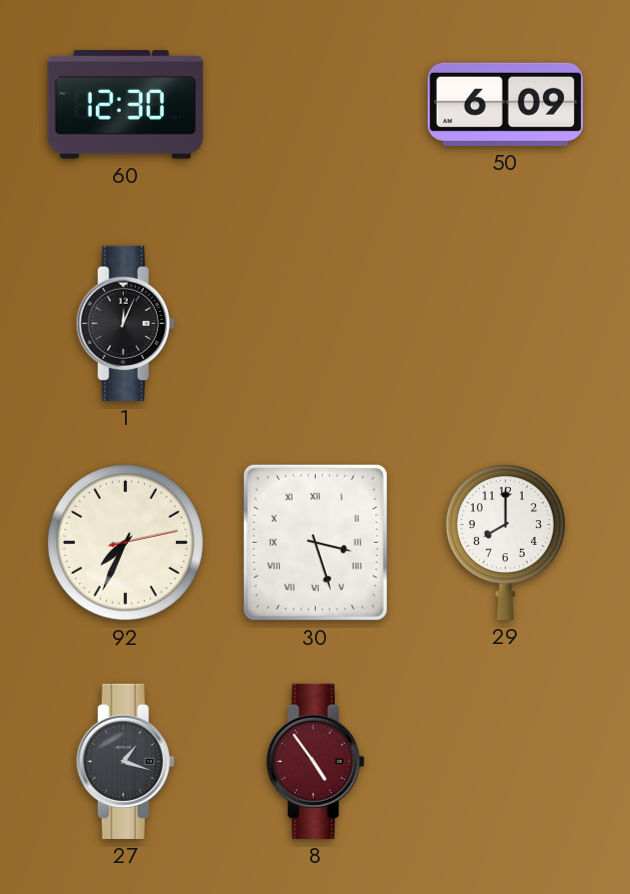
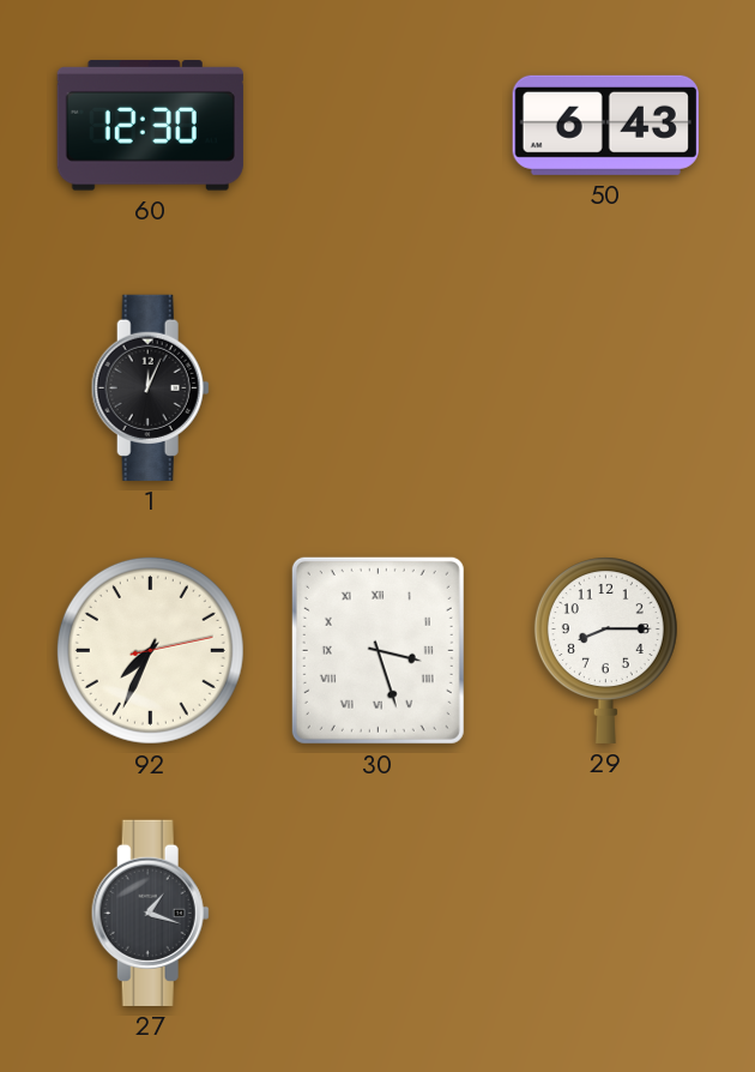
50: 6:09 -> 6:43 (605, 125)
29: 8:00 -> 8:15 (605, 650)
8: 4:54 -> none (315, 761)
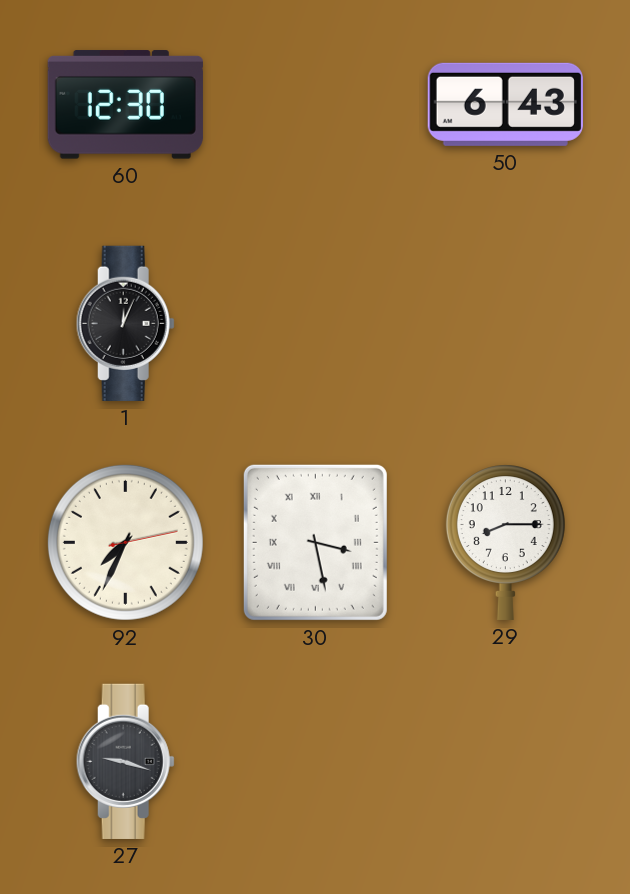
30: 3:27 -> 3:28 (315, 542)
27: 1:18 -> 9:18 (125, 761)
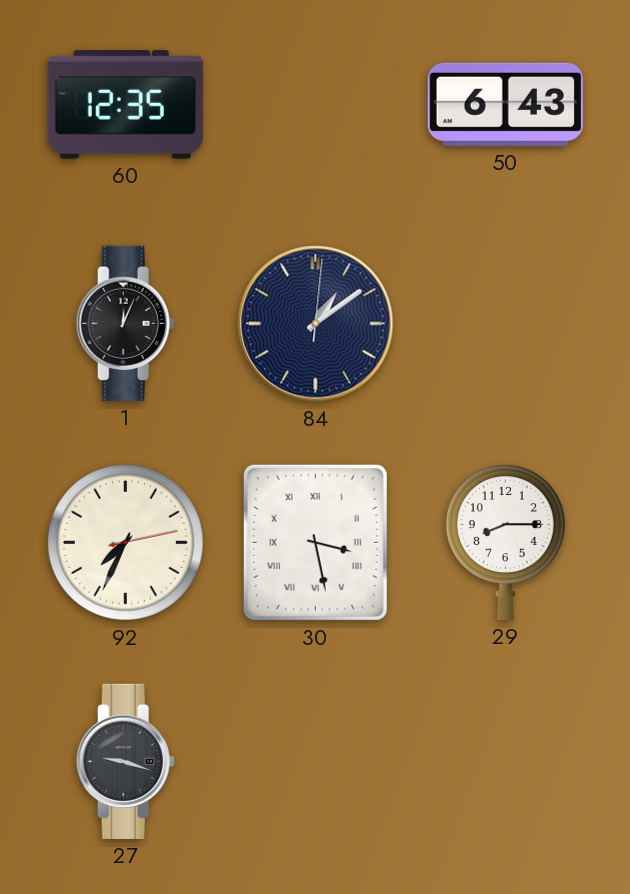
60: 12:30 -> 12:35 (125, 105)
84: none -> 1:09 (316, 324)
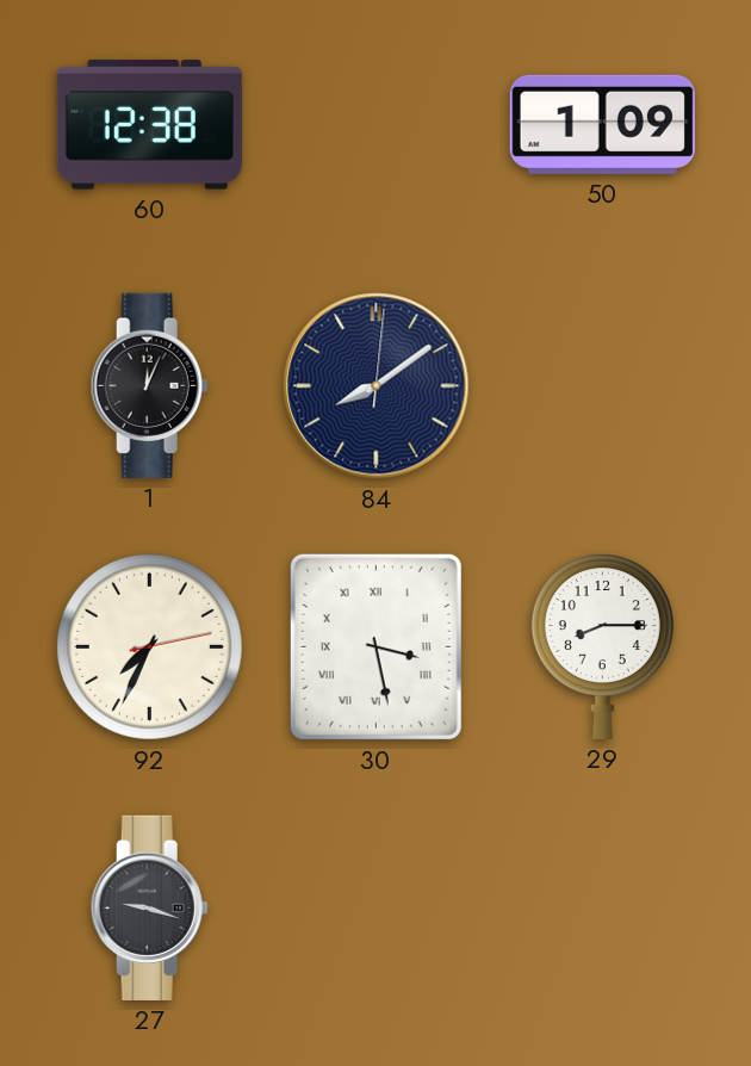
60: 12:35 -> 12:38 (149, 125)
50: 6:43 -> 1:09 (602, 124)
84: 1:09 -> 8:09 (377, 386)
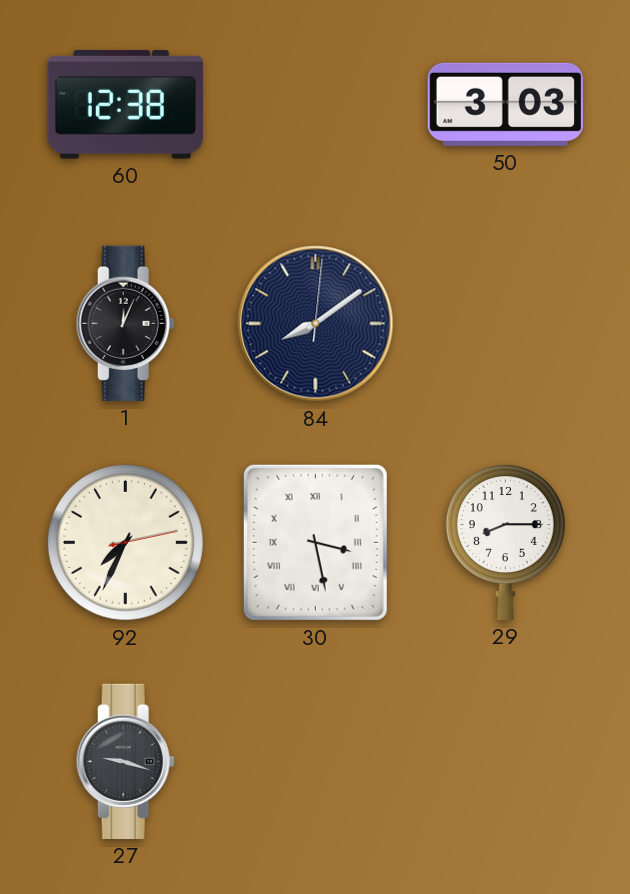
50: 1:09 -> 3:03 (505, 104)
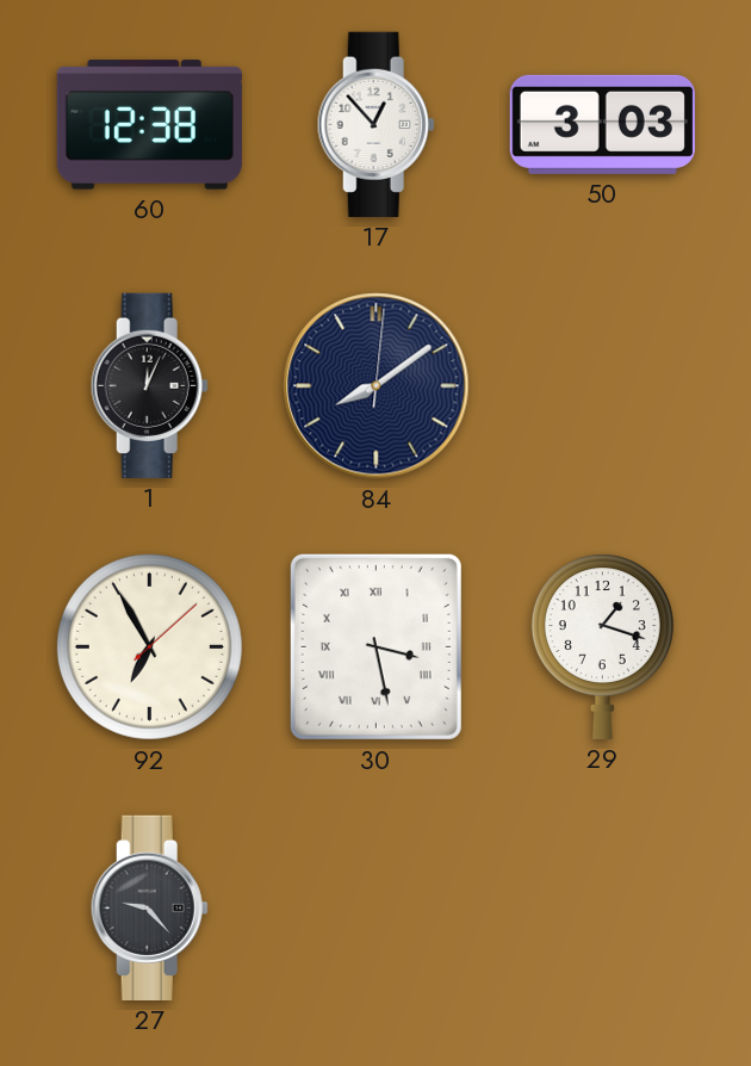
17: none -> 12:53 (375, 124)
92: 7:34 -> 6:55 (149, 646)
29: 8:15 -> 1:18 (602, 646)
27: 9:18 -> 9:23 (149, 907)
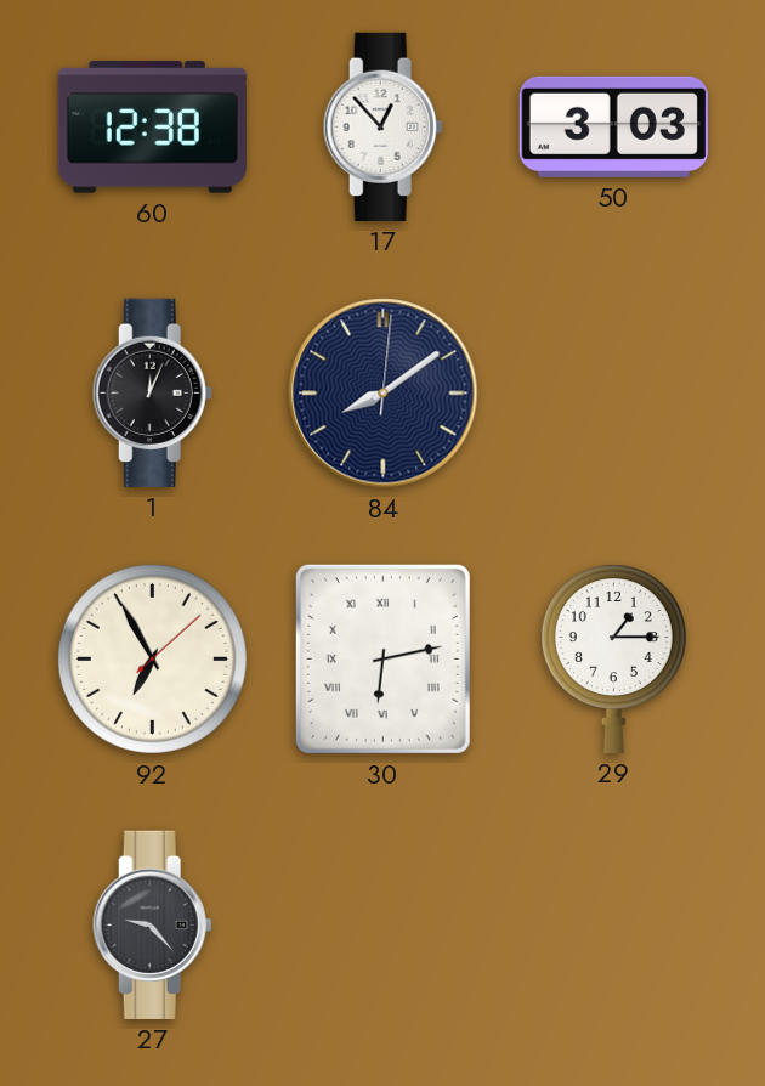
30: 3:28 -> 6:13 (382, 658)
29: 1:18 -> 1:15 (613, 658)
